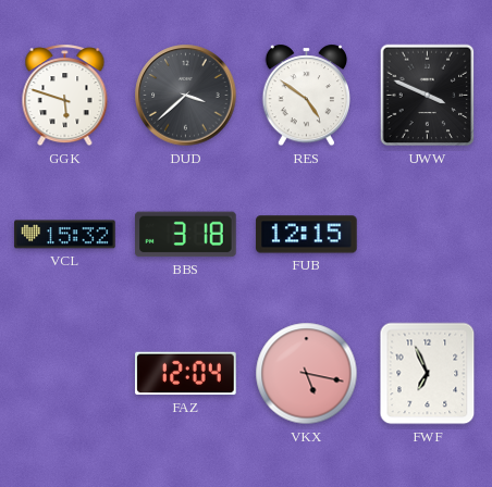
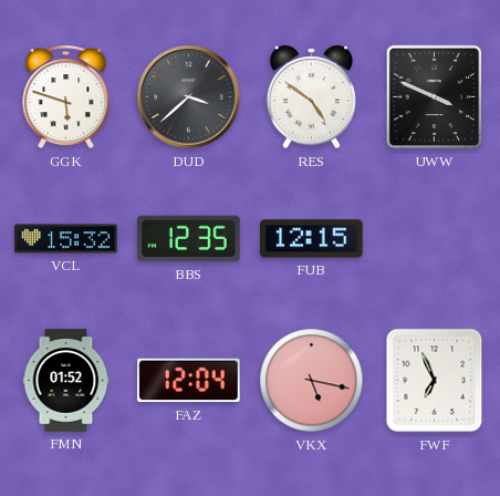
BBS: 3:18 -> 12:35 (189, 239)
FMN: none -> 01:52 (66, 381)
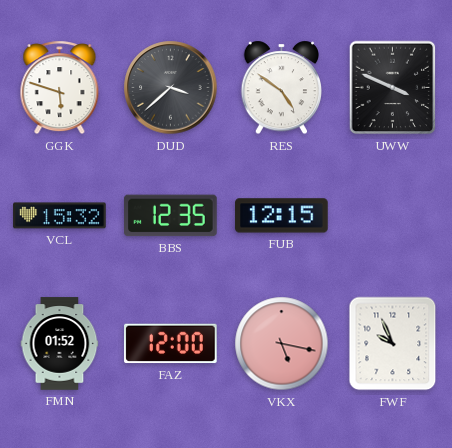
FAZ: 12:04 -> 12:00 (171, 344)
FWF: 6:56 -> 9:56 (393, 344)
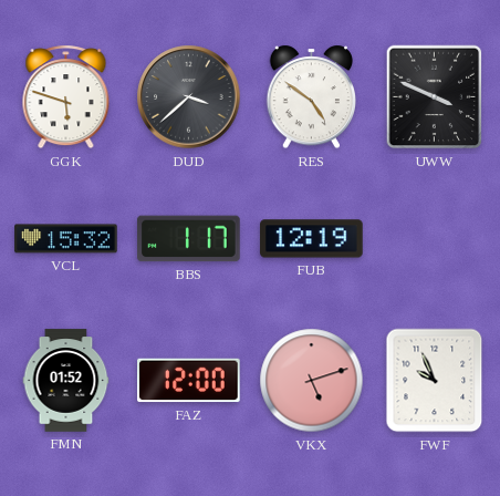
BBS: 12:35 -> 1:17 (189, 239)
FUB: 12:15 -> 12:19 (312, 239)
VKX: 5:17 -> 5:12 (312, 381)
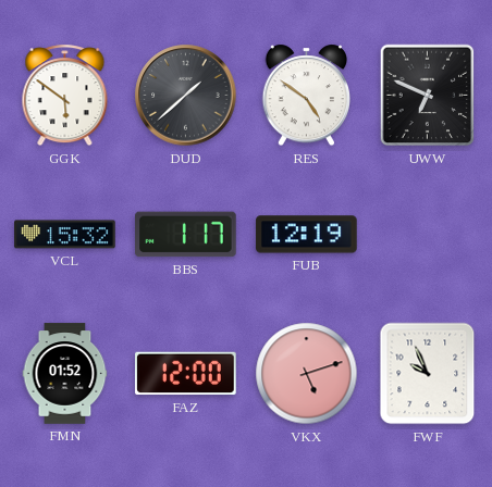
GGK: 5:48 -> 5:51 (65, 96)
DUD: 3:38 -> 1:38 (186, 96)
UWW: 3:49 -> 6:49 (428, 96)
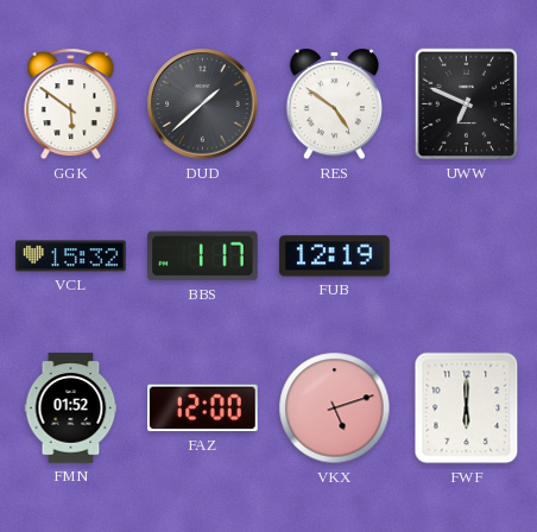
FWF: 9:56 -> 6:00 (467, 408)
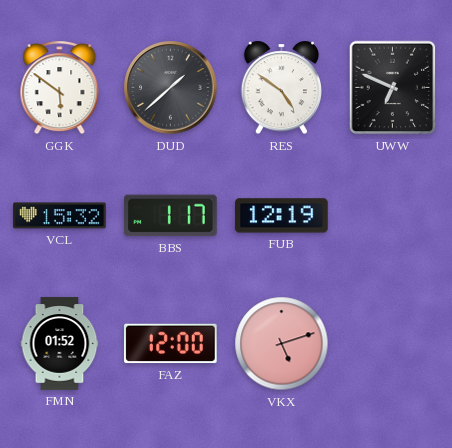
FWF: 6:00 -> none (467, 408)
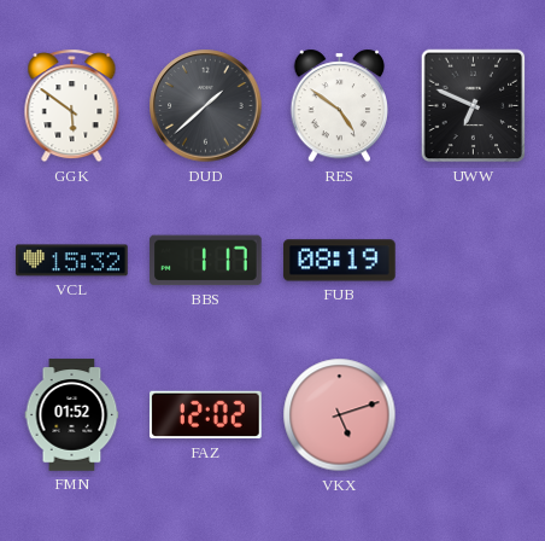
FUB: 12:19 -> 08:19 (340, 261)
FAZ: 12:00 -> 12:02 (206, 415)
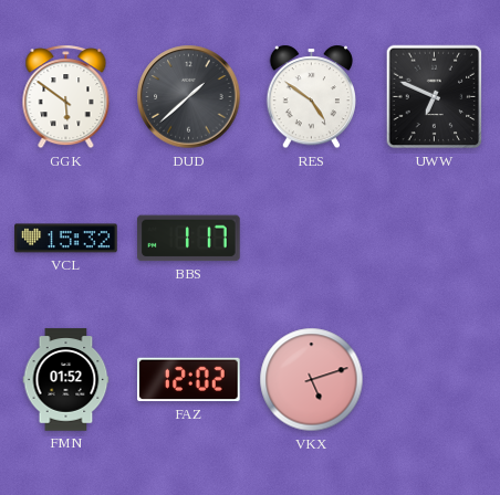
FUB: 08:19 -> none (340, 261)
